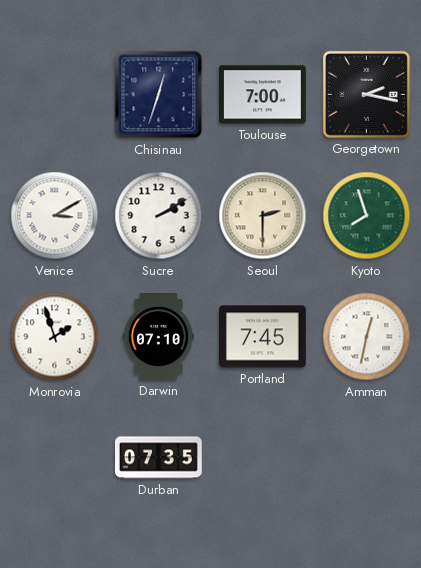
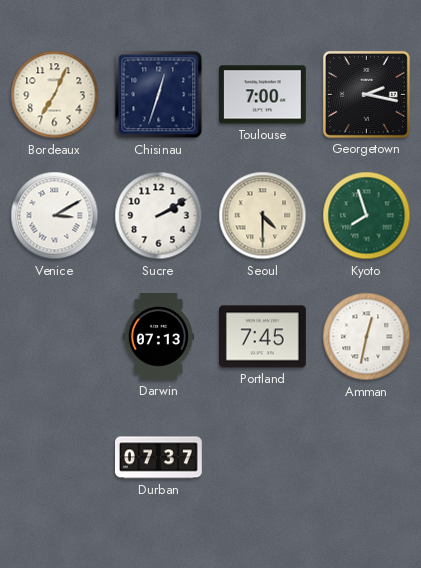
Bordeaux: none -> 7:04 (55, 95)
Seoul: 2:30 -> 4:30 (263, 216)
Monrovia: 1:57 -> none (55, 337)
Darwin: 07:10 -> 07:13 (158, 337)
Durban: 07:35 -> 07:37 (159, 458)
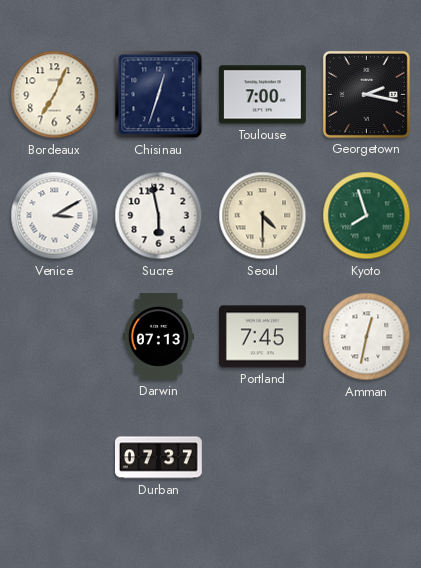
Sucre: 2:10 -> 5:58 (159, 216)
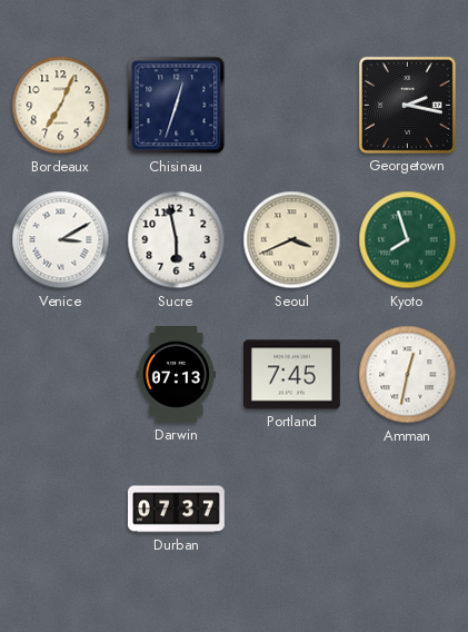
Toulouse: 7:00 -> none (263, 95)
Seoul: 4:30 -> 3:41 (292, 240)
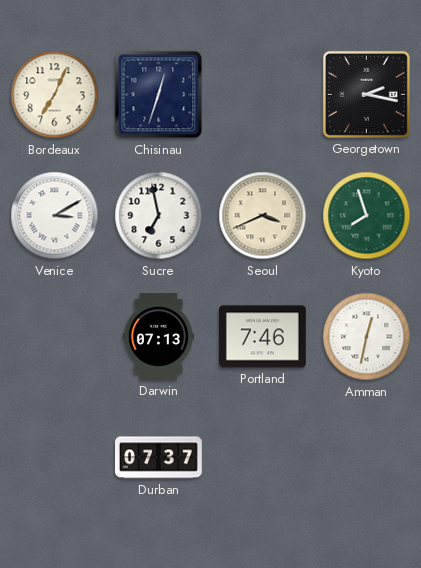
Sucre: 5:58 -> 6:58 (159, 216)
Portland: 7:45 -> 7:46 (263, 337)
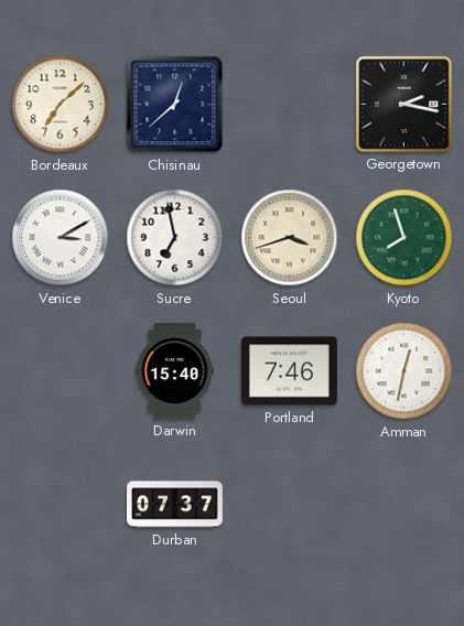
Bordeaux: 7:04 -> 7:08 (61, 105)
Chisinau: 12:33 -> 12:38 (175, 105)
Seoul: 3:41 -> 3:42 (290, 238)
Darwin: 07:13 -> 15:40 (174, 371)
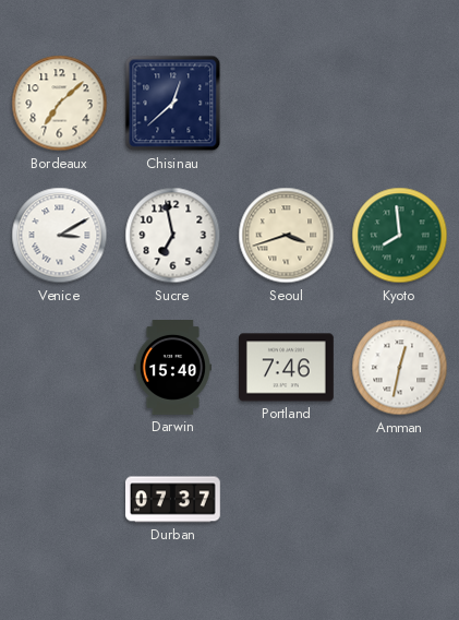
Georgetown: 2:17 -> none (403, 104)
Kyoto: 7:57 -> 7:59 (400, 236)
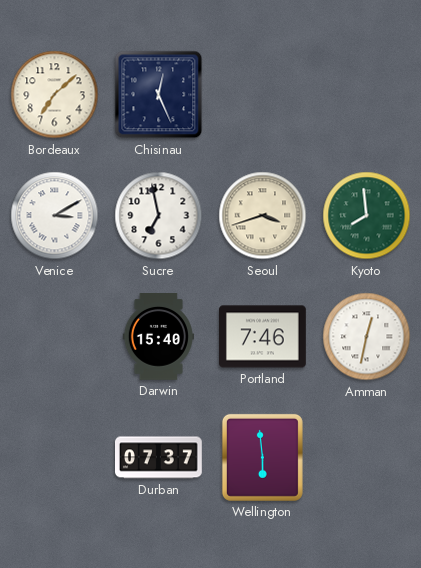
Chisinau: 12:38 -> 12:26 (159, 95)
Wellington: none -> 5:59 (262, 457)
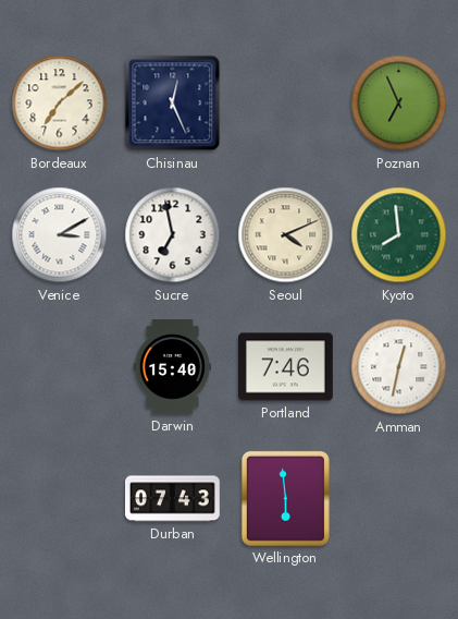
Poznan: none -> 6:56 (399, 104)
Seoul: 3:42 -> 4:11 (286, 235)
Durban: 07:37 -> 07:43 (173, 499)
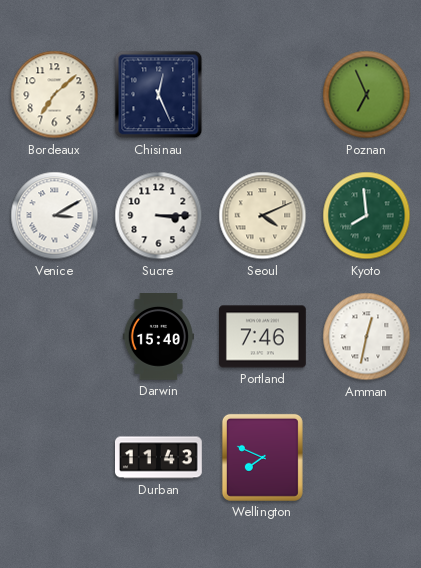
Sucre: 6:58 -> 3:15 (159, 216)
Durban: 07:43 -> 11:43 (159, 458)
Wellington: 5:59 -> 7:49 (262, 457)
